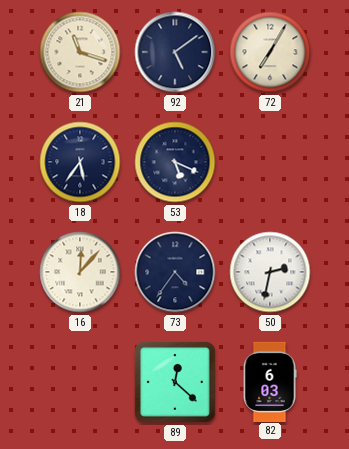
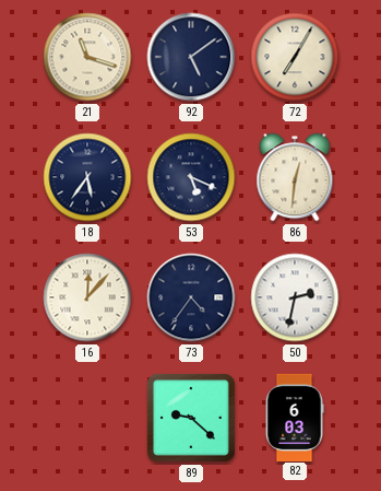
86: none -> 12:31 (295, 177)
89: 12:22 -> 9:22 (192, 419)
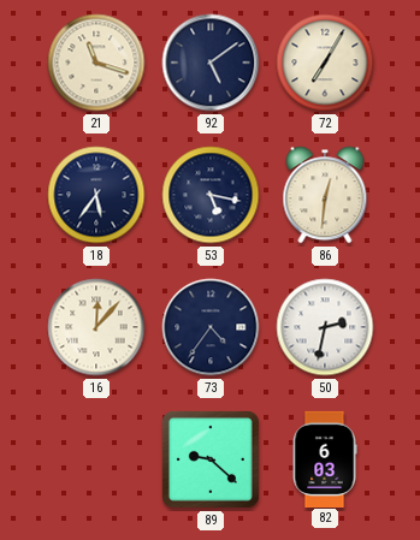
53: 5:19 -> 5:17 (211, 195)
